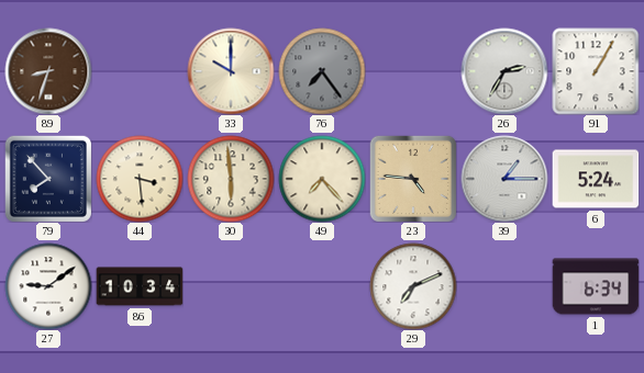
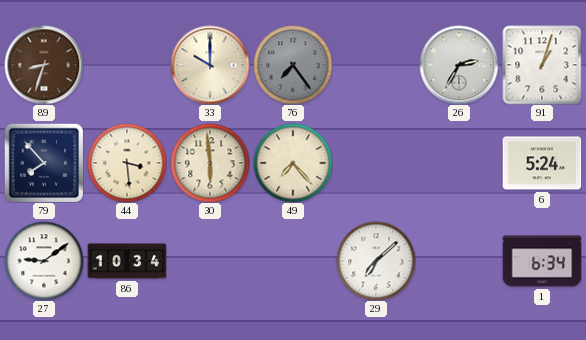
91: 1:05 -> 1:03 (542, 65)
23: 4:46 -> none (413, 179)
39: 1:15 -> none (504, 179)
29: 7:11 -> 7:08 (376, 261)
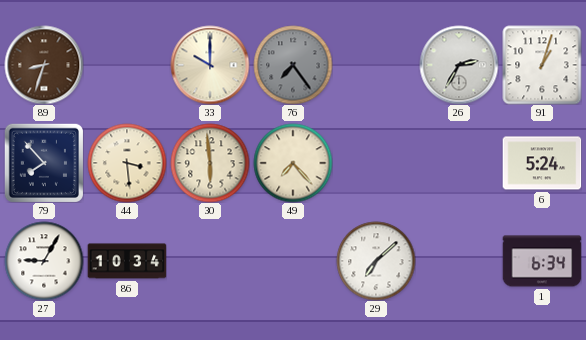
27: 9:09 -> 9:05 (44, 261)
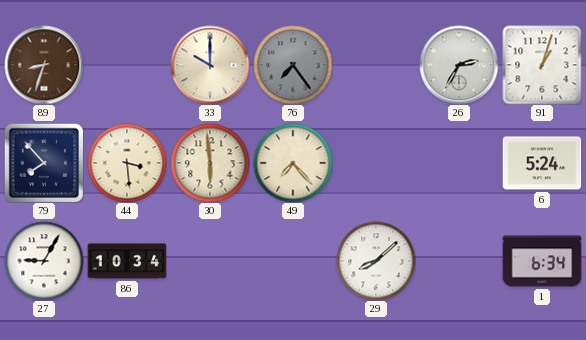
29: 7:08 -> 8:08 (376, 261)
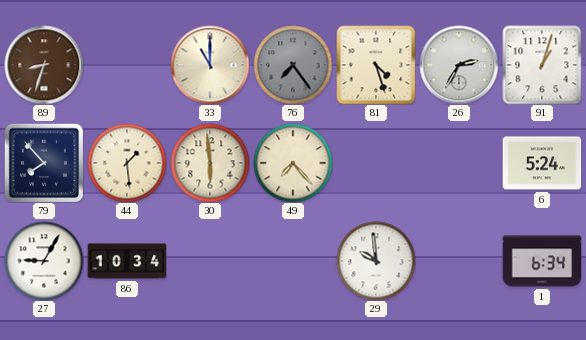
33: 10:00 -> 11:00 (210, 65)
81: none -> 4:27 (376, 65)
44: 3:29 -> 1:29 (127, 163)
29: 8:08 -> 9:59 (376, 261)
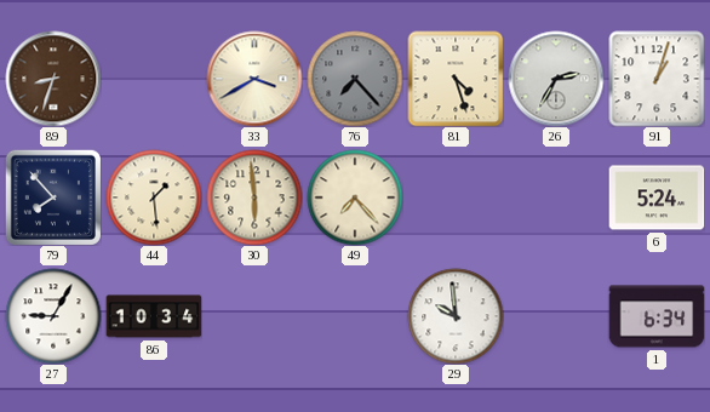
33: 11:00 -> 3:40 (254, 79)
76: 7:24 -> 7:23 (355, 79)
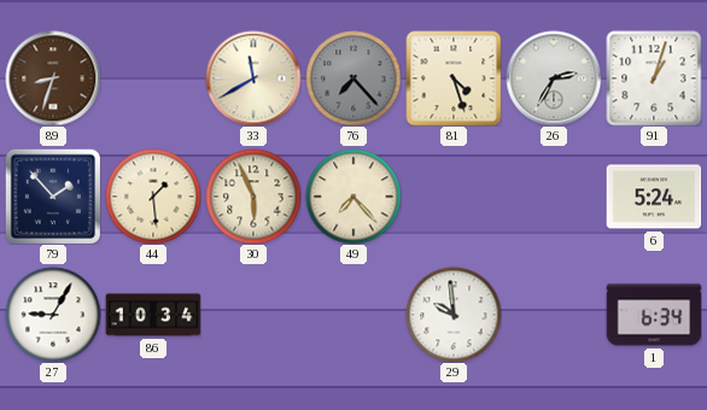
33: 3:40 -> 11:40 (253, 78)
79: 7:53 -> 1:53 (53, 197)
30: 5:59 -> 5:56 (253, 197)
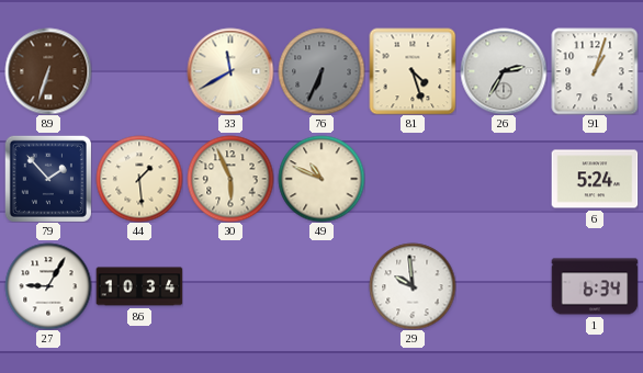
89: 8:33 -> 6:33 (48, 71)
76: 7:23 -> 6:34 (321, 71)
49: 7:23 -> 10:49 (321, 179)
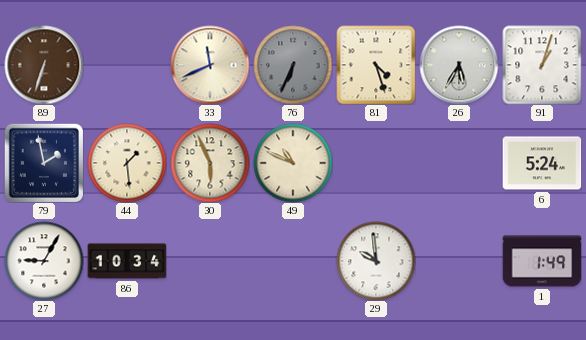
33: 11:40 -> 11:41 (210, 65)
26: 2:35 -> 5:35 (459, 65)
79: 1:53 -> 1:58 (44, 163)
1: 6:34 -> 1:49 (542, 261)
